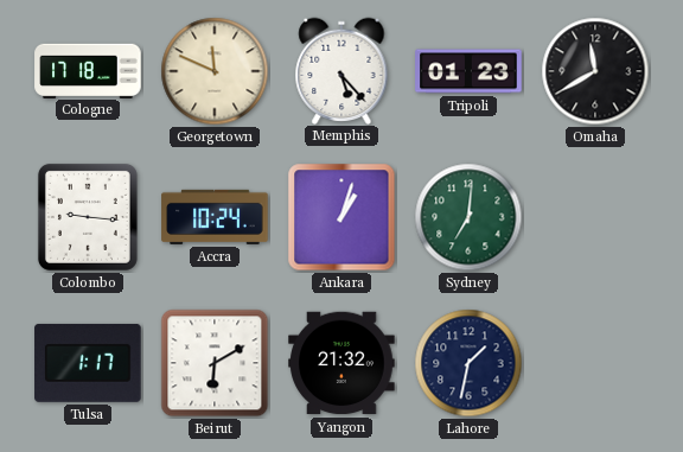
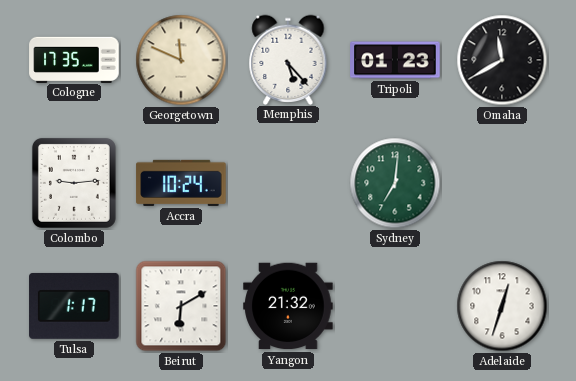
Cologne: 17:18 -> 17:35 (74, 59)
Colombo: 9:16 -> 9:14 (74, 183)
Ankara: 1:03 -> none (341, 217)
Lahore: 1:32 -> none (468, 363)
Adelaide: none -> 12:33 (502, 306)
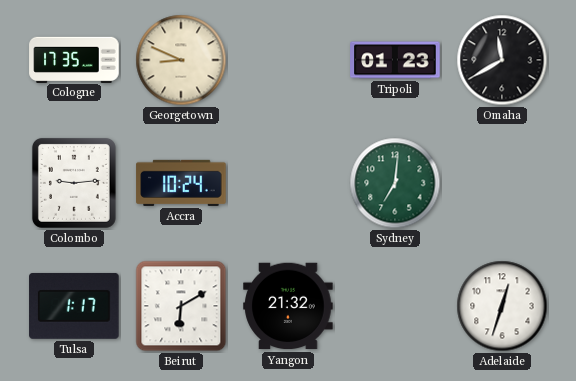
Georgetown: 11:49 -> 8:49 (181, 60)
Memphis: 5:23 -> none (288, 59)
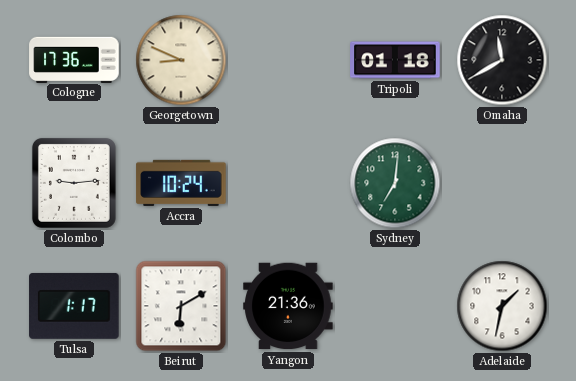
Cologne: 17:35 -> 17:36 (74, 59)
Tripoli: 01:23 -> 01:18 (395, 60)
Yangon: 21:32 -> 21:36 (288, 306)
Adelaide: 12:33 -> 1:32 (502, 306)
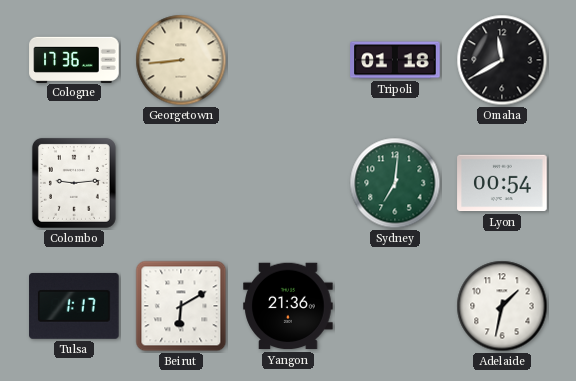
Georgetown: 8:49 -> 8:44 (181, 60)
Accra: 10:24 -> none (181, 183)
Lyon: none -> 00:54 (502, 183)
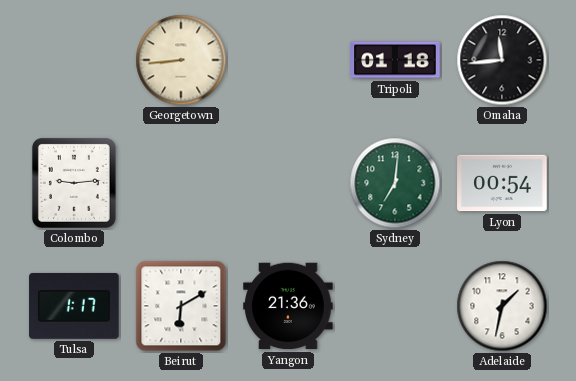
Cologne: 17:36 -> none (74, 59)
Omaha: 11:40 -> 11:44 (502, 60)
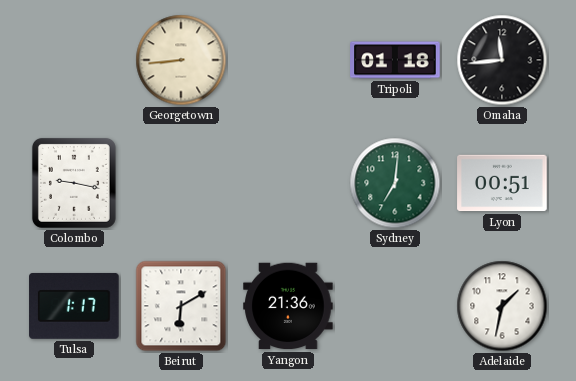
Colombo: 9:14 -> 9:17 (74, 183)
Lyon: 00:54 -> 00:51 (502, 183)
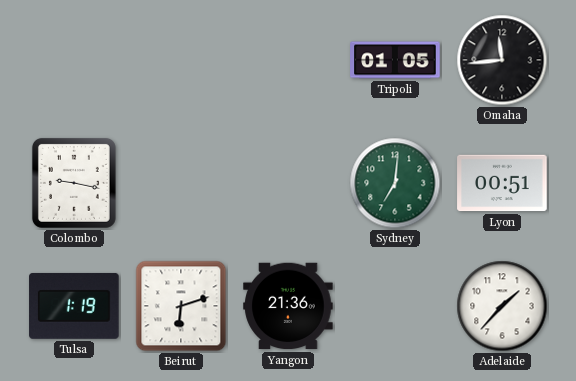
Georgetown: 8:44 -> none (181, 60)
Tripoli: 01:18 -> 01:05 (395, 60)
Tulsa: 1:17 -> 1:19 (74, 306)
Beirut: 6:10 -> 6:12 (181, 306)
Adelaide: 1:32 -> 1:37 (502, 306)
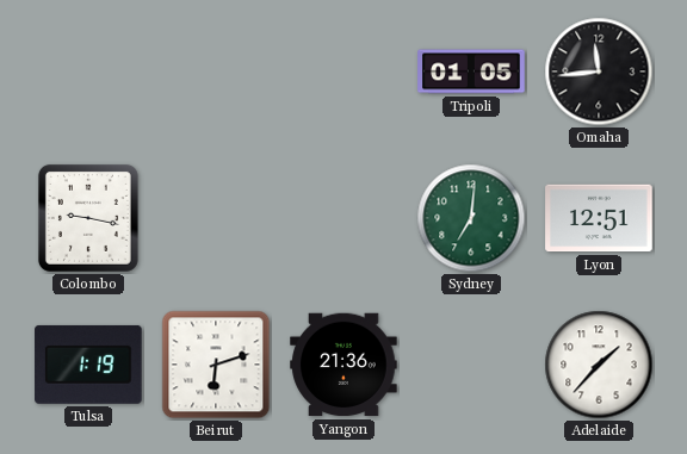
Lyon: 00:51 -> 12:51 (599, 218)
